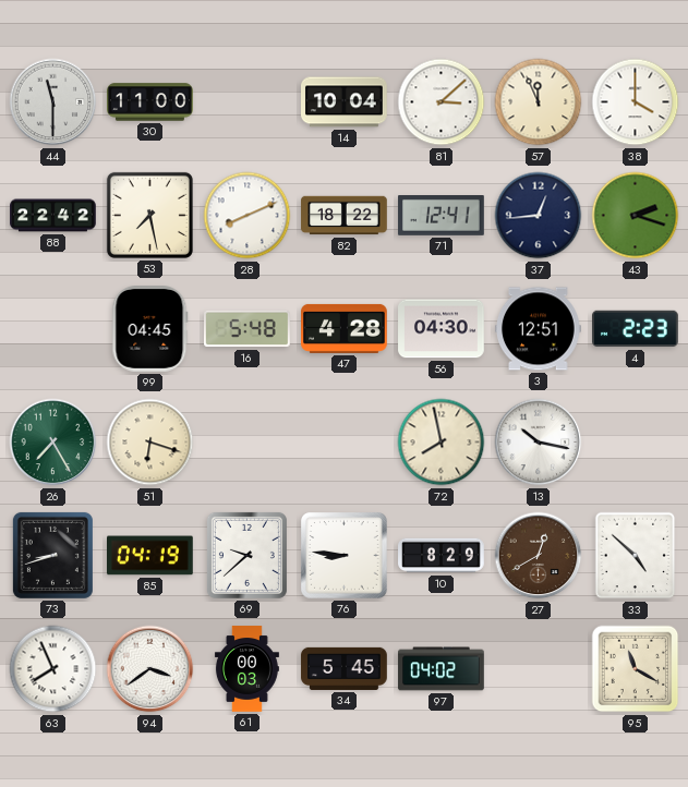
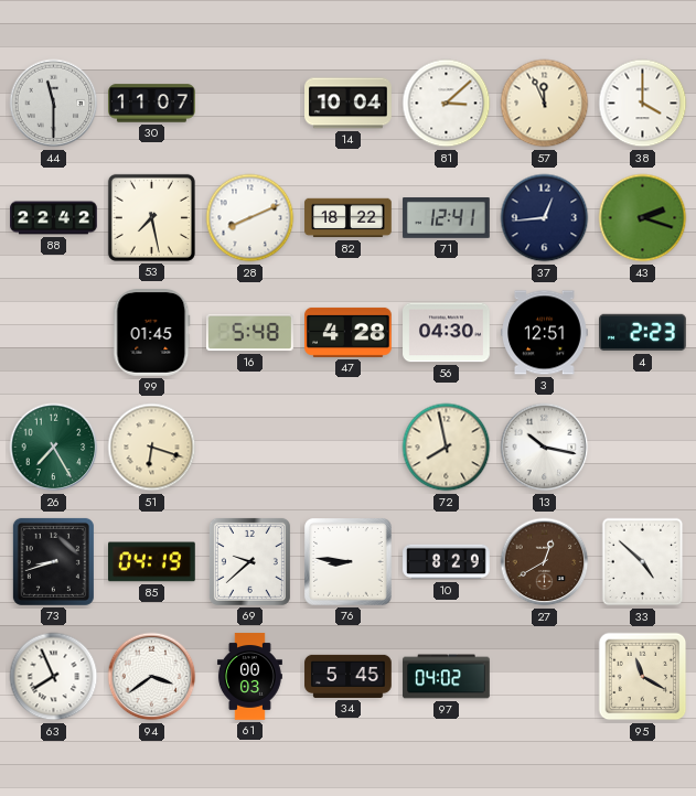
30: 11:00 -> 11:07 (152, 104)
99: 04:45 -> 01:45 (152, 333)
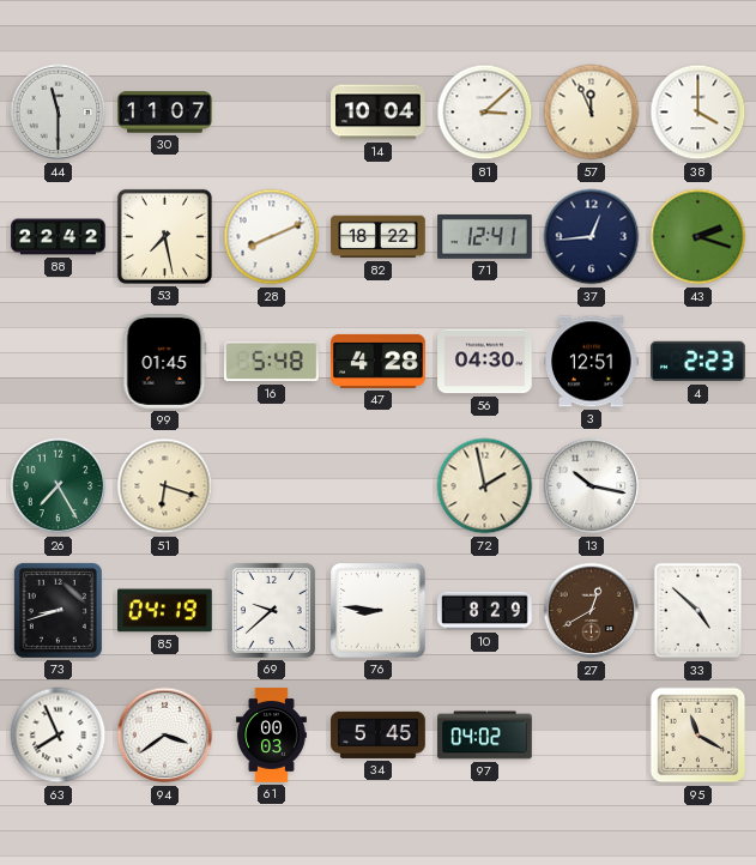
72: 7:58 -> 1:58 (485, 486)
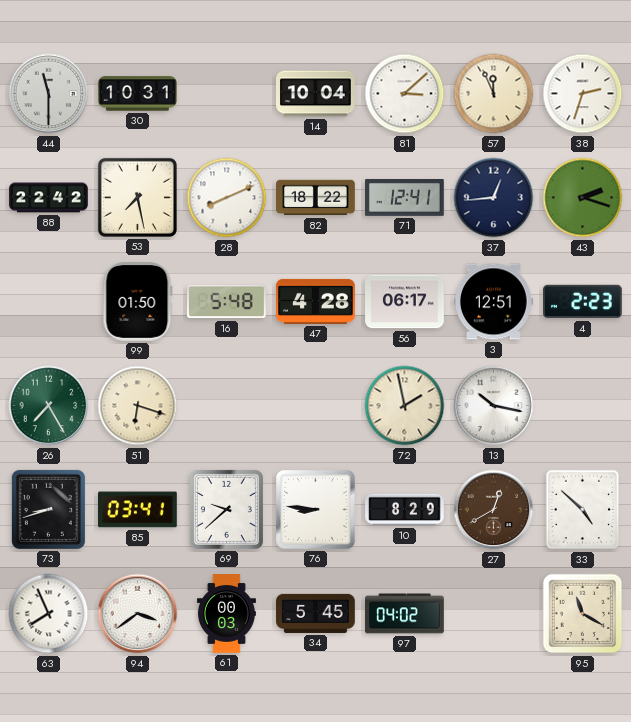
30: 11:07 -> 10:31 (138, 94)
38: 4:00 -> 2:33 (583, 94)
99: 01:45 -> 01:50 (138, 302)
56: 04:30 -> 06:17 (405, 302)
85: 04:19 -> 03:41 (138, 510)
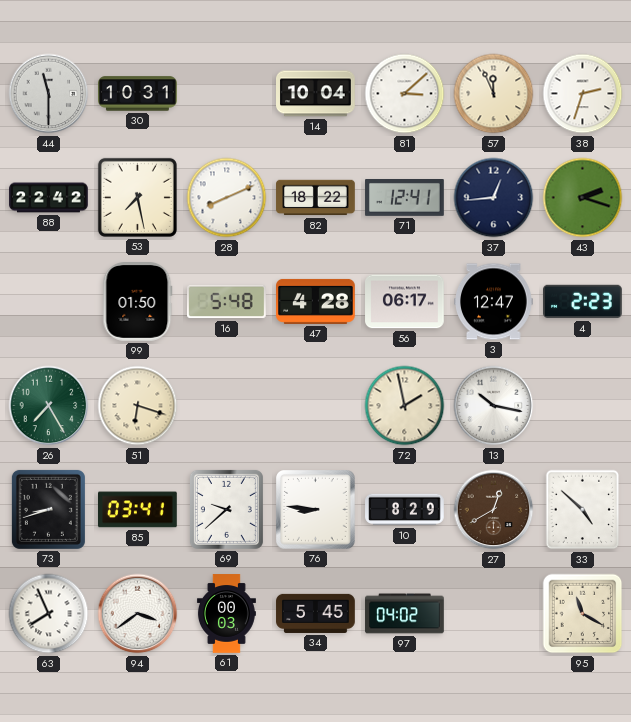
3: 12:51 -> 12:47 (494, 302)
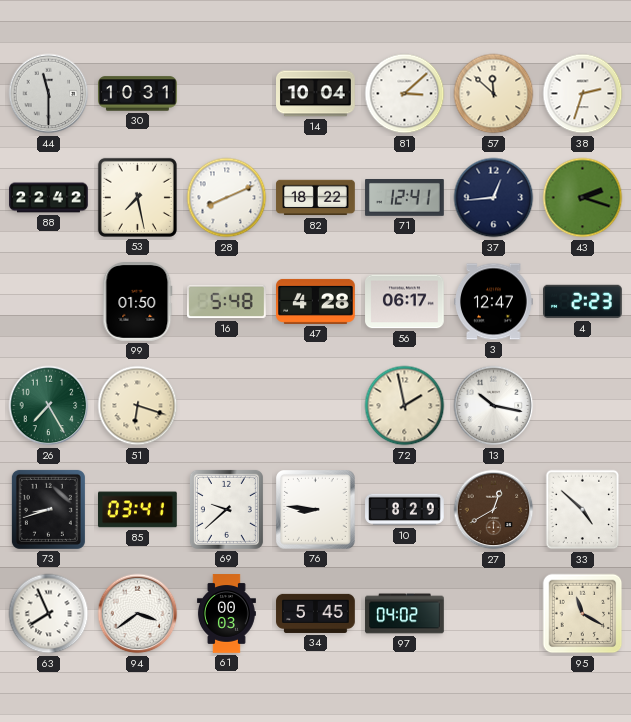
57: 11:56 -> 11:52 (494, 94)
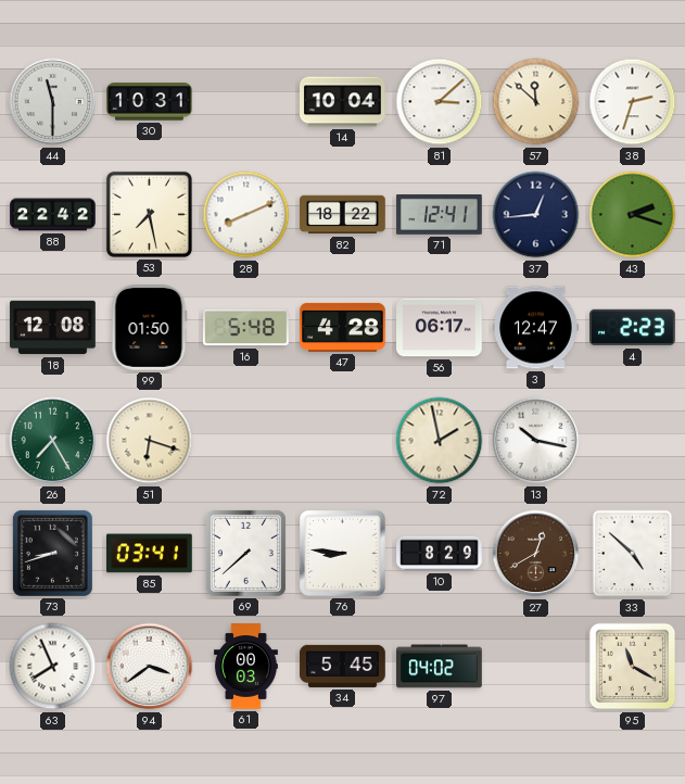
18: none -> 12:08 (53, 328)
69: 9:38 -> 7:38 (245, 553)
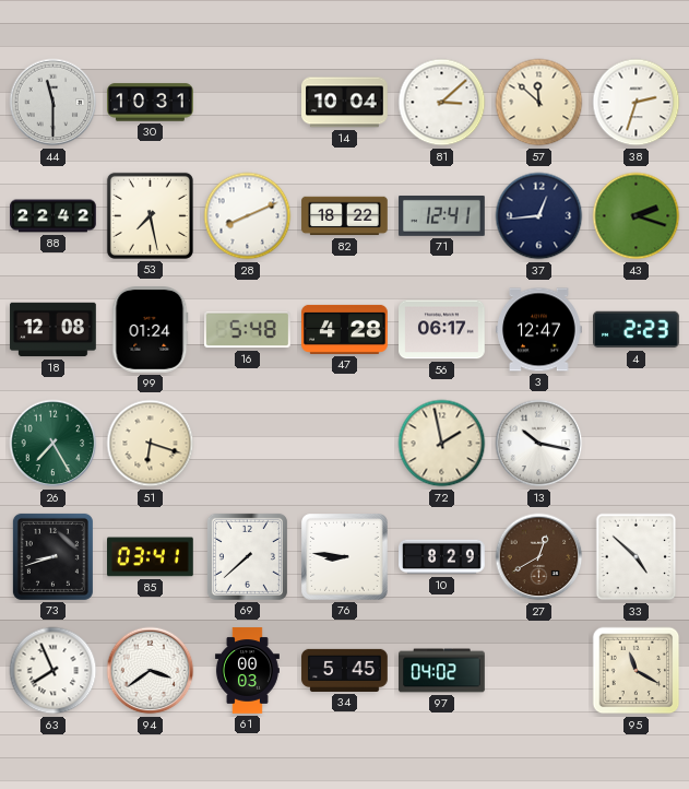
99: 01:50 -> 01:24 (151, 330)
